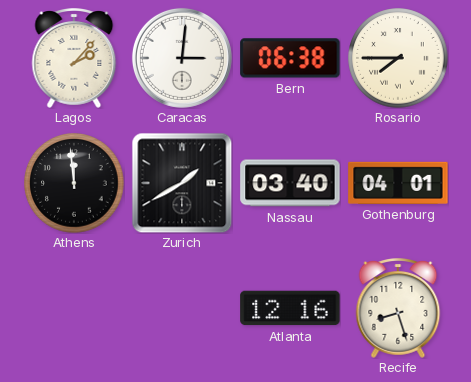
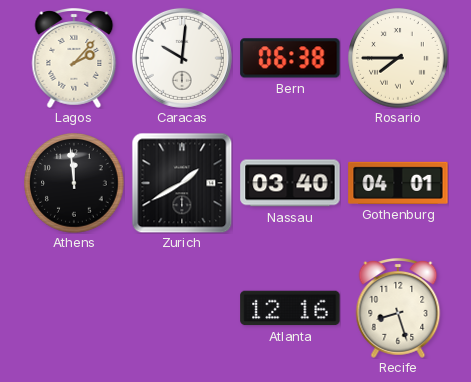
Caracas: 3:01 -> 10:01 (182, 58)
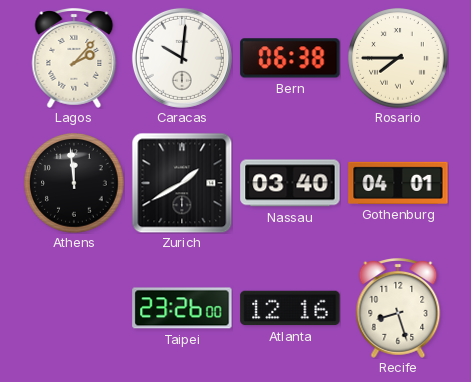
Taipei: none -> 23:26 (182, 308)
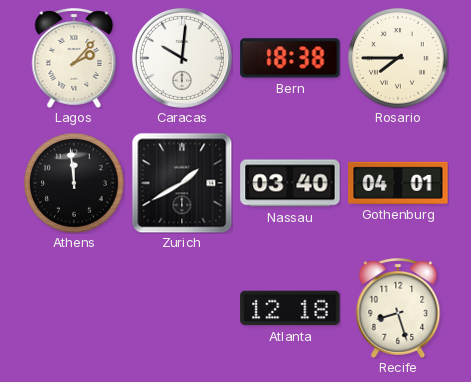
Bern: 06:38 -> 18:38 (290, 58)
Taipei: 23:26 -> none (182, 308)
Atlanta: 12:16 -> 12:18 (290, 308)
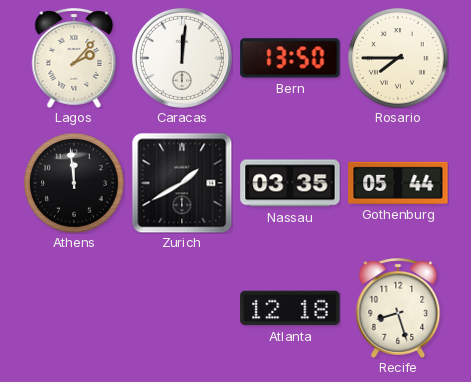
Caracas: 10:01 -> 12:01 (182, 58)
Bern: 18:38 -> 13:50 (290, 58)
Nassau: 03:40 -> 03:35 (290, 183)
Gothenburg: 04:01 -> 05:44 (398, 183)
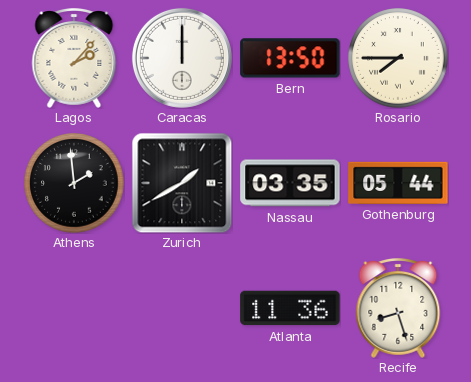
Caracas: 12:01 -> 12:00 (182, 58)
Athens: 11:59 -> 1:59 (74, 183)
Atlanta: 12:18 -> 11:36 (290, 308)
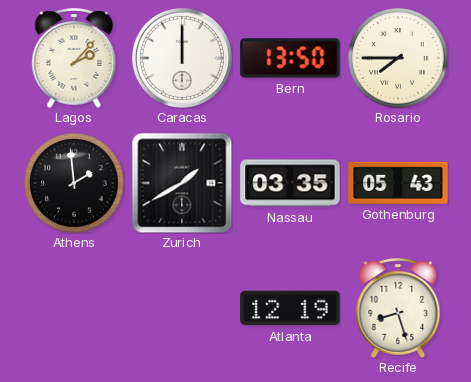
Gothenburg: 05:44 -> 05:43 (398, 183)
Atlanta: 11:36 -> 12:19 (290, 308)
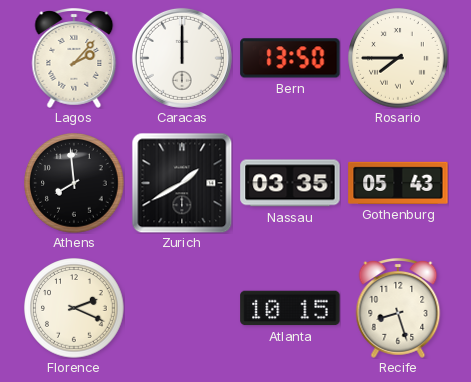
Athens: 1:59 -> 7:59 (74, 183)
Florence: none -> 2:19 (74, 308)
Atlanta: 12:19 -> 10:15 (290, 308)
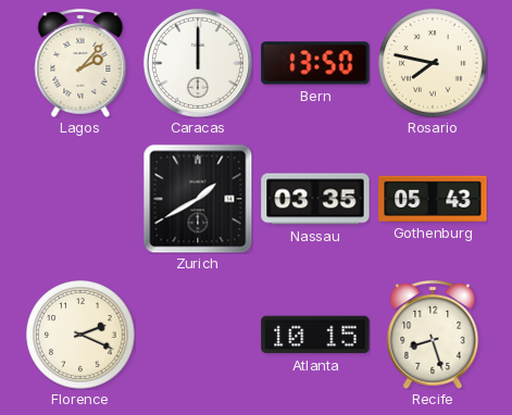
Rosario: 7:45 -> 7:47 (433, 63)
Athens: 7:59 -> none (74, 183)
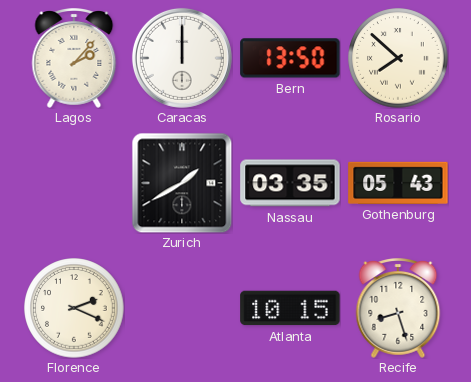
Rosario: 7:47 -> 7:52 (398, 58)
